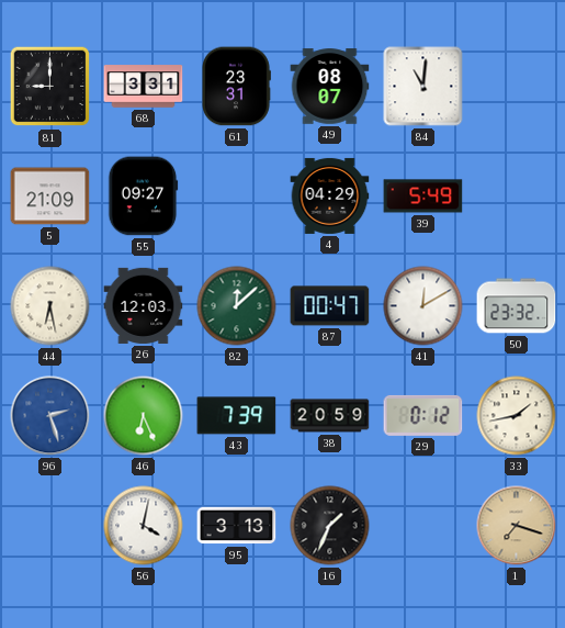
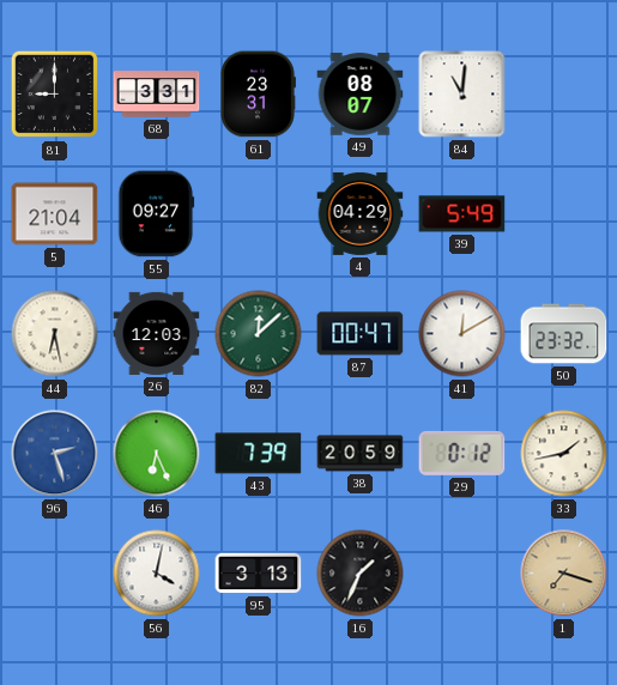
5: 21:09 -> 21:04 (55, 214)
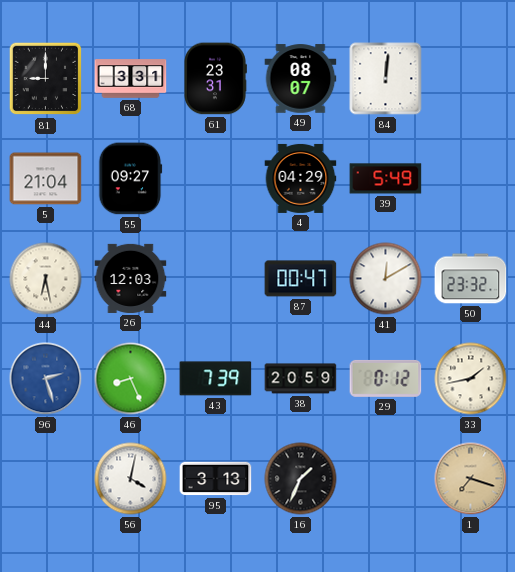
84: 11:01 -> 12:01 (386, 79)
82: 12:08 -> none (259, 334)
46: 6:26 -> 8:26 (131, 379)
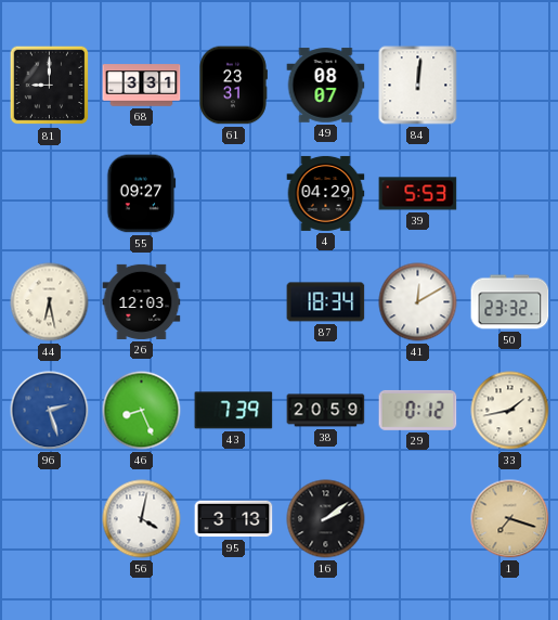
5: 21:04 -> none (46, 179)
39: 5:49 -> 5:53 (418, 194)
87: 00:47 -> 18:34 (326, 302)
16: 1:34 -> 2:09 (326, 519)
